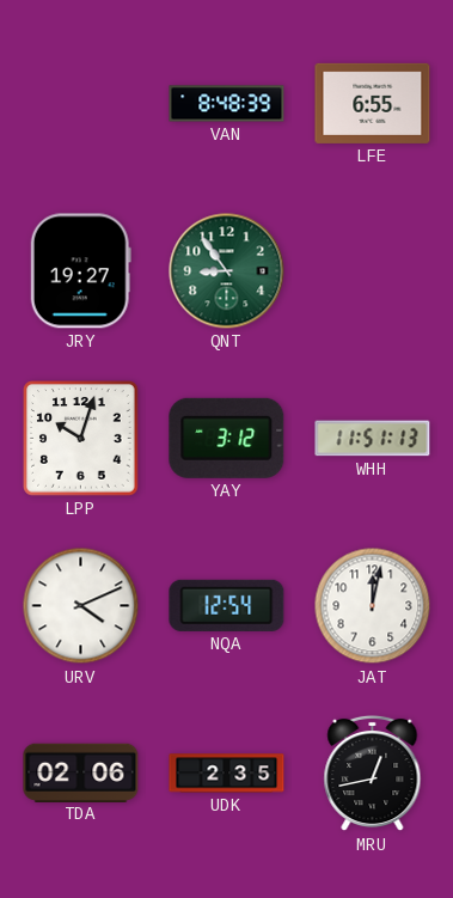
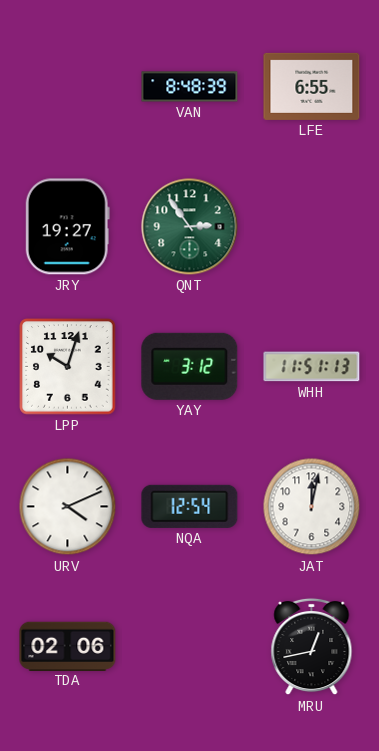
QNT: 8:54 -> 2:54 (190, 227)
UDK: 2:35 -> none (227, 774)
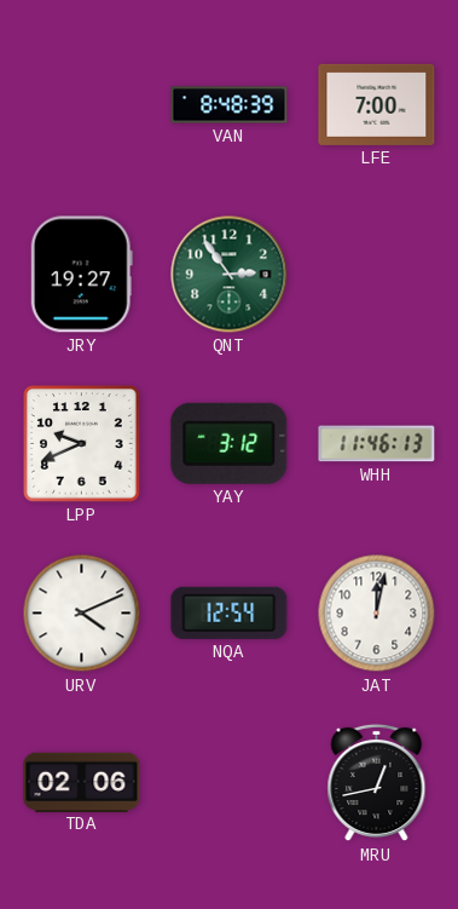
LFE: 6:55 -> 7:00 (377, 104)
LPP: 10:03 -> 9:41 (82, 444)
WHH: 11:51 -> 11:46 (377, 444)
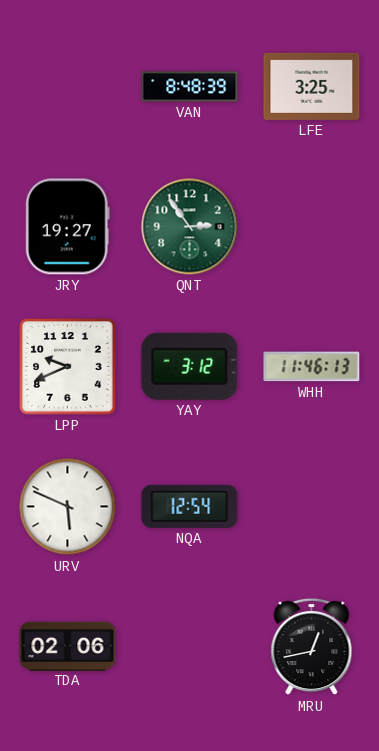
LFE: 7:00 -> 3:25 (312, 86)
URV: 4:11 -> 5:49 (68, 507)
JAT: 12:02 -> none (377, 614)
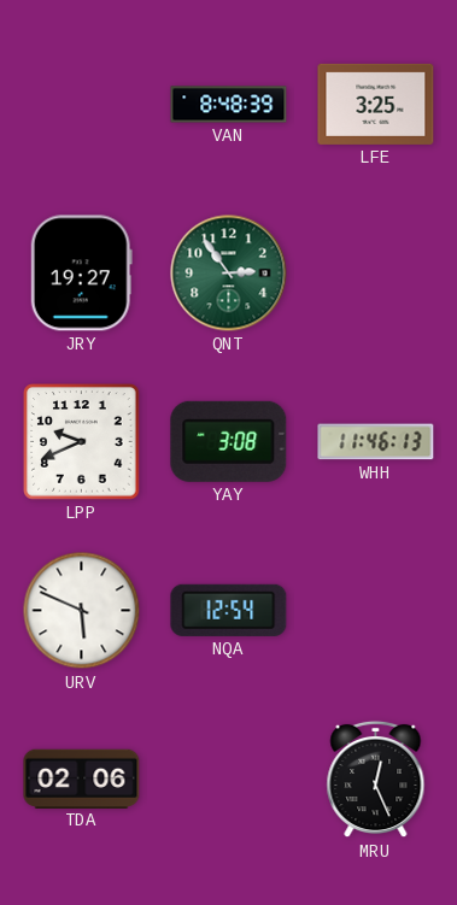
YAY: 3:12 -> 3:08 (229, 441)
MRU: 12:43 -> 12:26 (376, 780)
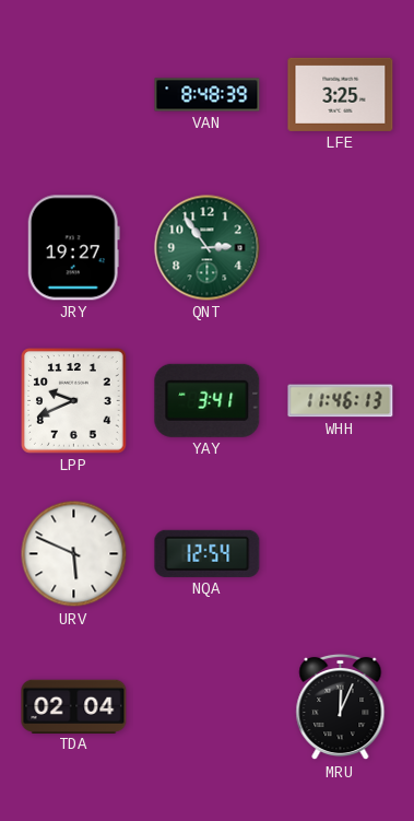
YAY: 3:08 -> 3:41 (208, 400)
TDA: 02:06 -> 02:04 (74, 706)
MRU: 12:26 -> 12:04 (341, 707)
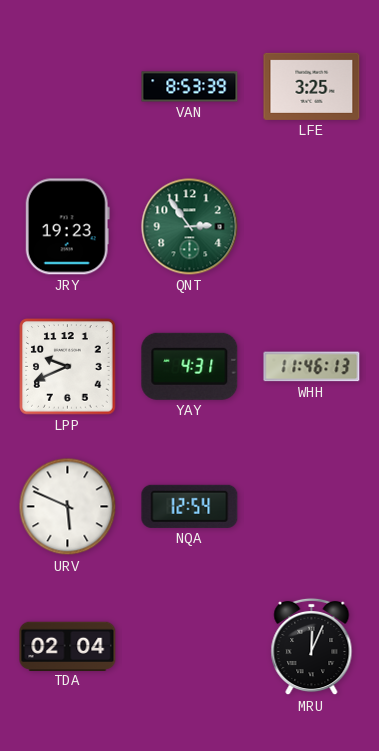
VAN: 8:48 -> 8:53 (190, 87)
JRY: 19:27 -> 19:23 (67, 227)
YAY: 3:41 -> 4:31 (190, 366)
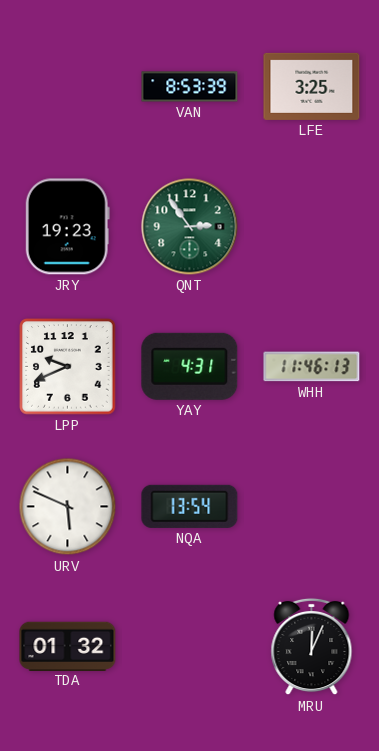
NQA: 12:54 -> 13:54 (190, 506)
TDA: 02:04 -> 01:32 (68, 646)
